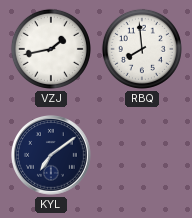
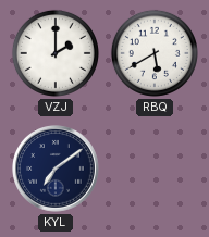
VZJ: 1:43 -> 2:00 (56, 53)
RBQ: 7:59 -> 5:40 (155, 53)
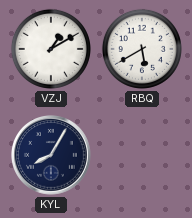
VZJ: 2:00 -> 1:10 (51, 49)
KYL: 7:09 -> 8:05 (52, 156)
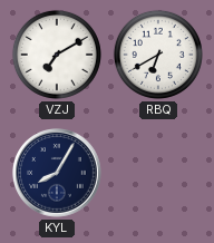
VZJ: 1:10 -> 7:10 (57, 55)
RBQ: 5:40 -> 6:40 (158, 55)
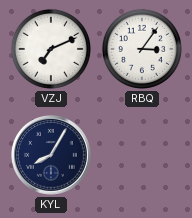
VZJ: 7:10 -> 7:11 (51, 49)
RBQ: 6:40 -> 3:06 (142, 49)
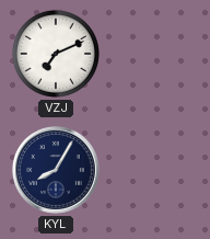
RBQ: 3:06 -> none (142, 49)
